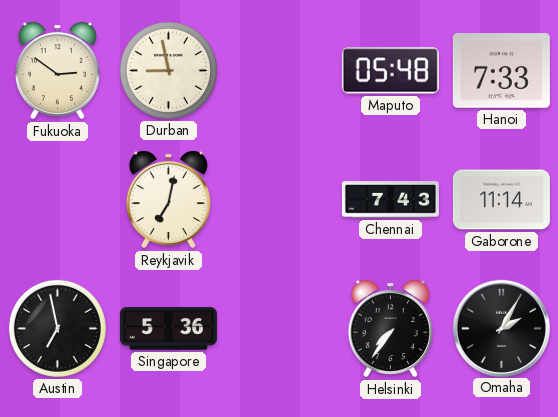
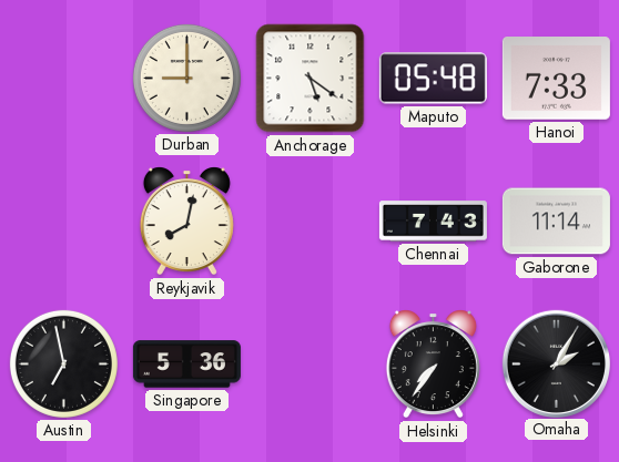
Fukuoka: 2:51 -> none (57, 71)
Durban: 8:58 -> 9:00 (186, 78)
Anchorage: none -> 5:21 (311, 79)
Reykjavik: 7:02 -> 8:02 (186, 222)
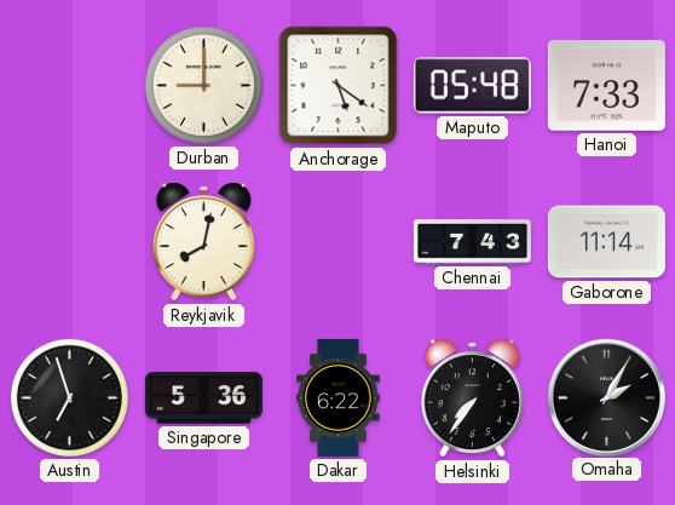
Austin: 6:58 -> 6:57 (69, 397)
Dakar: none -> 6:22 (339, 397)
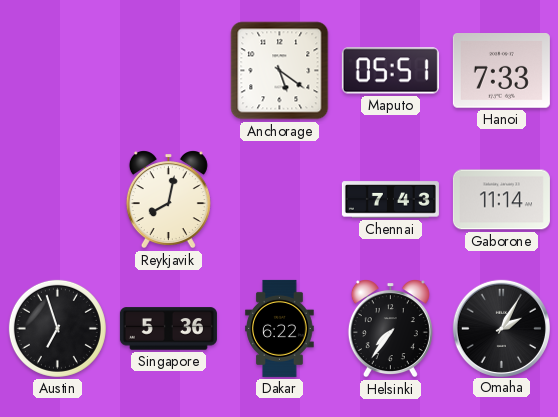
Durban: 9:00 -> none (203, 85)
Maputo: 05:48 -> 05:51 (390, 71)
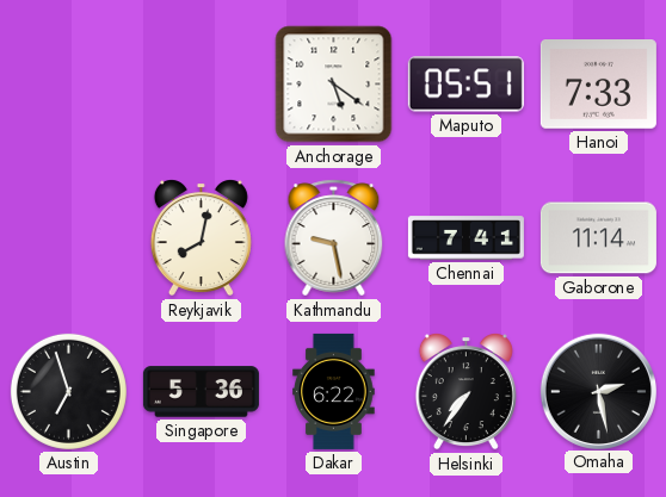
Kathmandu: none -> 9:28 (334, 238)
Chennai: 7:43 -> 7:41 (465, 238)
Omaha: 2:05 -> 2:28 (598, 391)
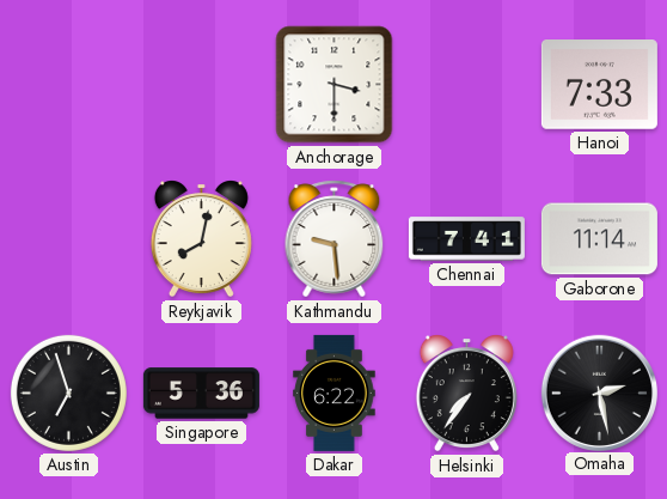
Anchorage: 5:21 -> 3:30 (335, 85)
Maputo: 05:51 -> none (465, 85)
Kathmandu: 9:28 -> 9:29 (335, 239)
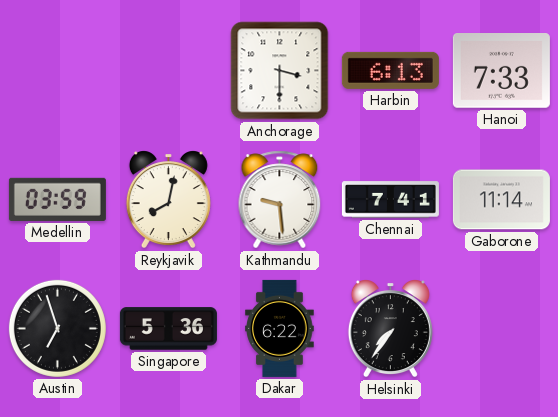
Harbin: none -> 6:13 (390, 70)
Medellin: none -> 03:59 (57, 199)
Omaha: 2:28 -> none (599, 392)
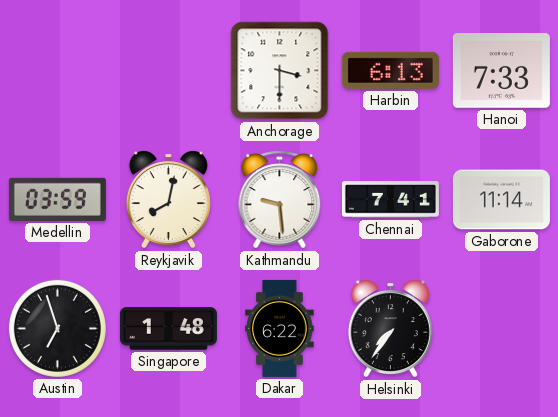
Singapore: 5:36 -> 1:48 (168, 329)
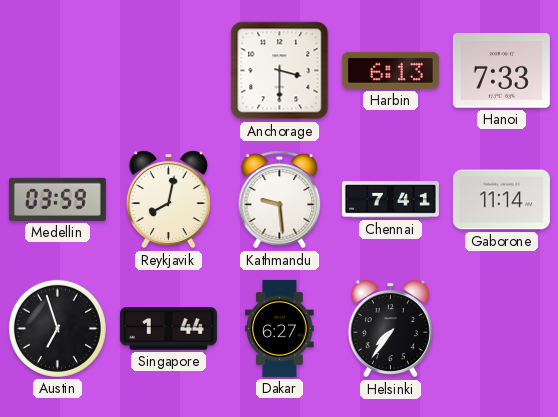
Singapore: 1:48 -> 1:44 (168, 329)
Dakar: 6:22 -> 6:27 (280, 328)
